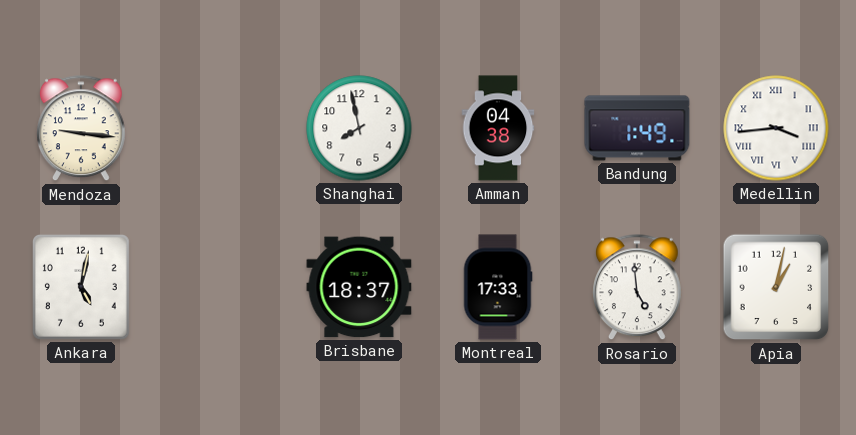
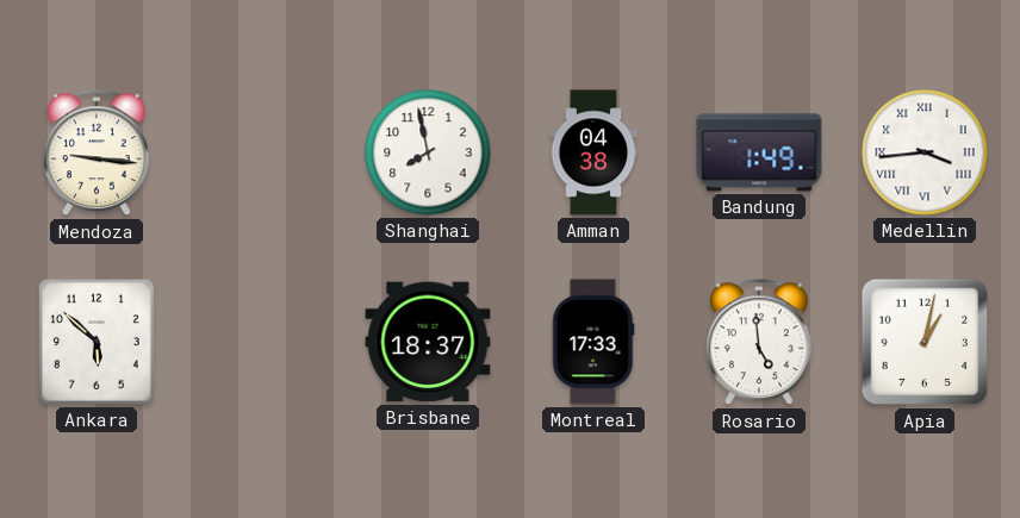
Ankara: 5:02 -> 5:52 (97, 342)
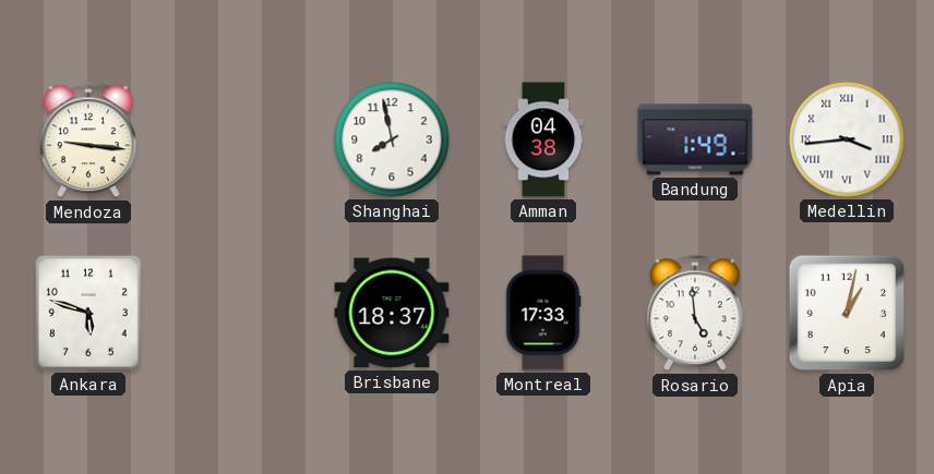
Ankara: 5:52 -> 5:48 (88, 313)
